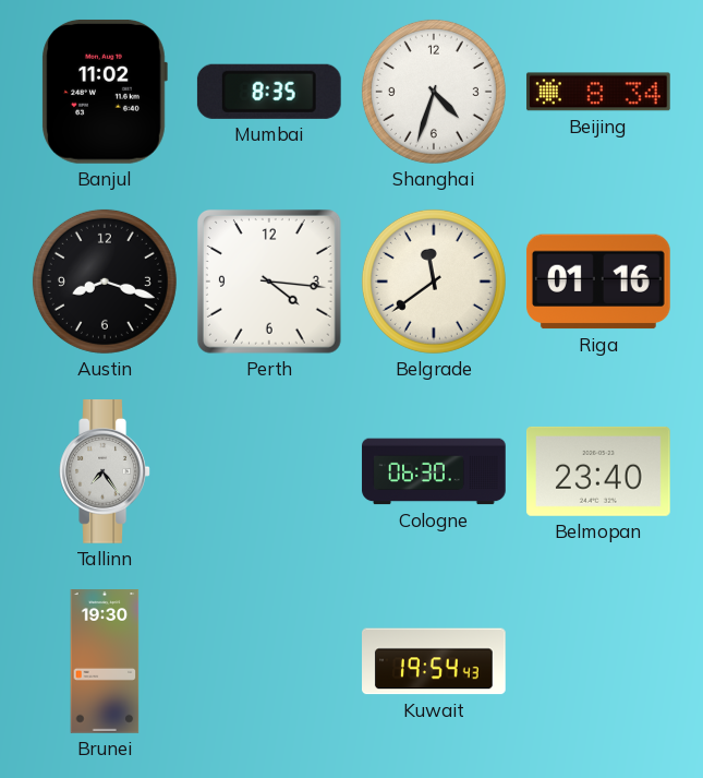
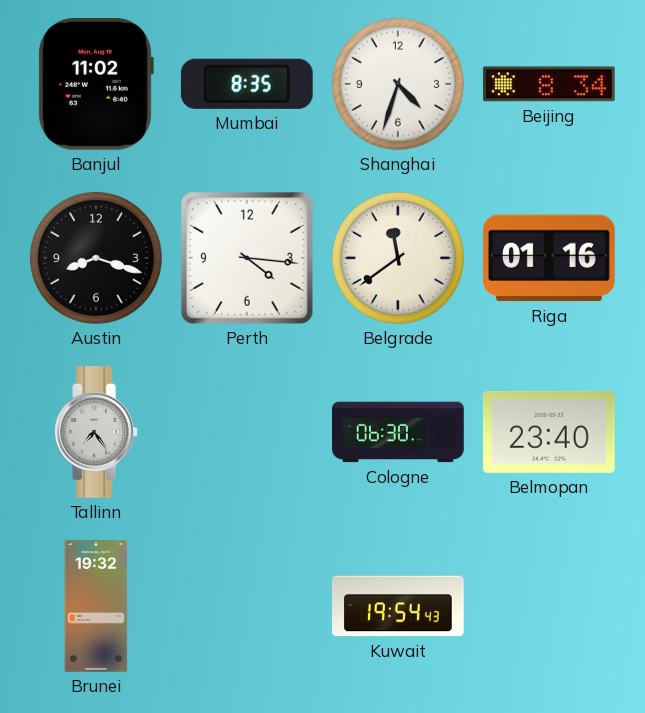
Brunei: 19:30 -> 19:32 (96, 606)
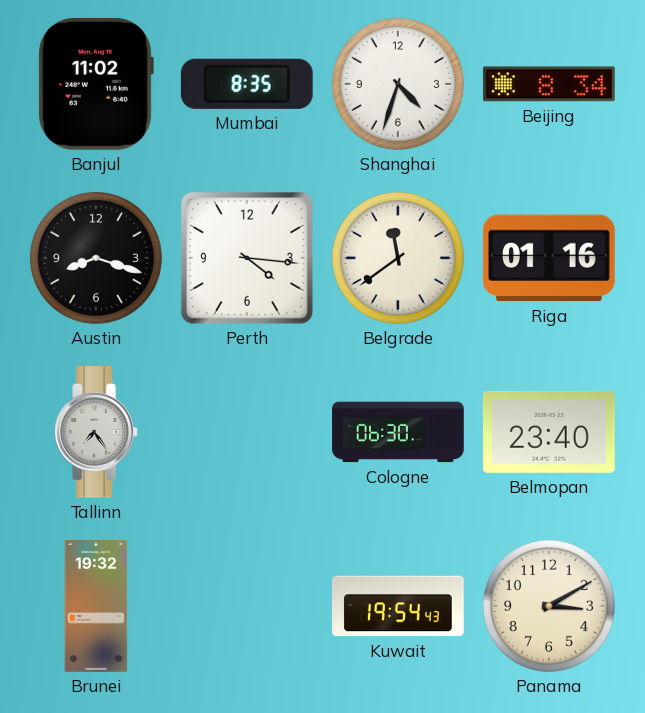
Panama: none -> 3:10 (549, 606)
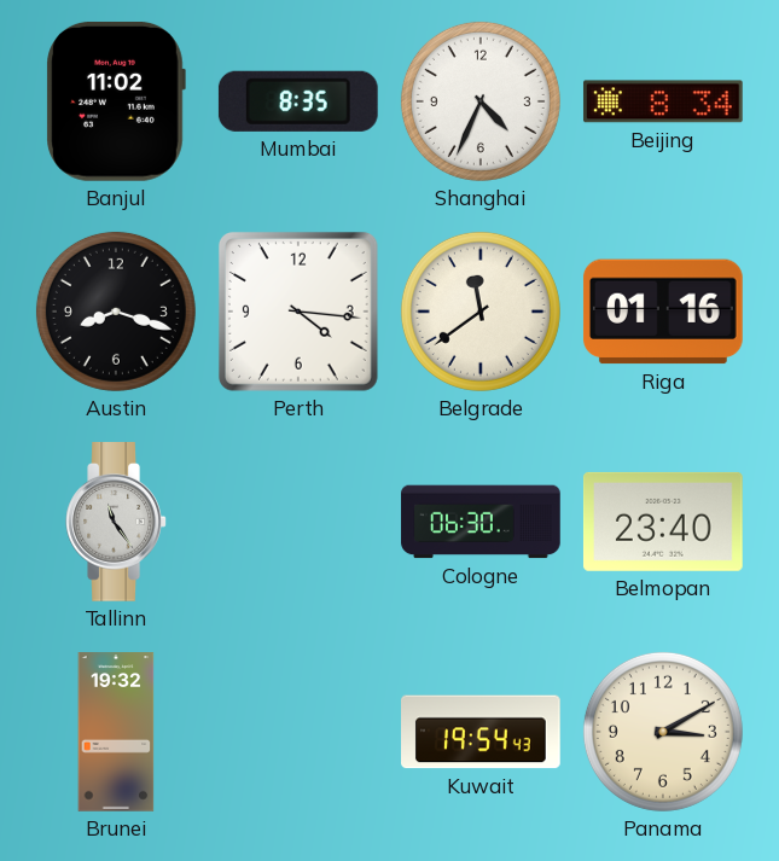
Shanghai: 4:33 -> 4:34 (481, 101)
Tallinn: 7:24 -> 11:24 (116, 523)
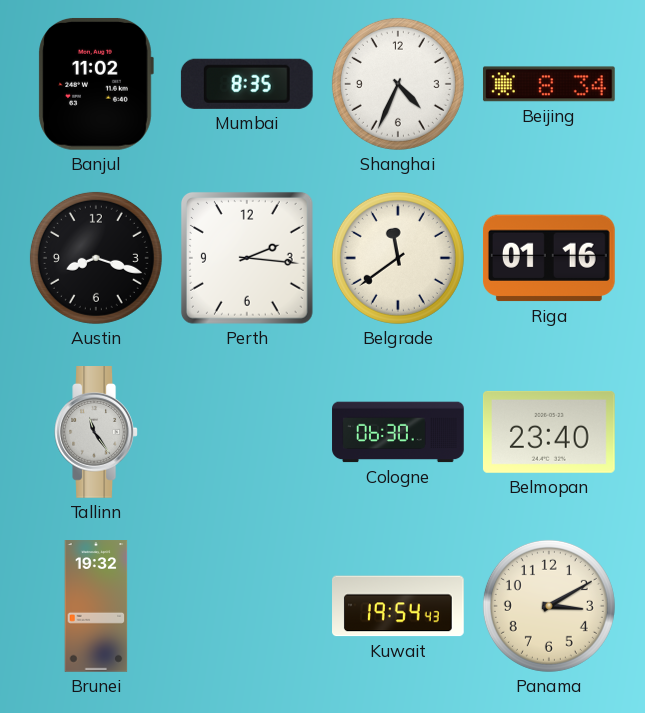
Perth: 4:16 -> 2:16 (247, 258)
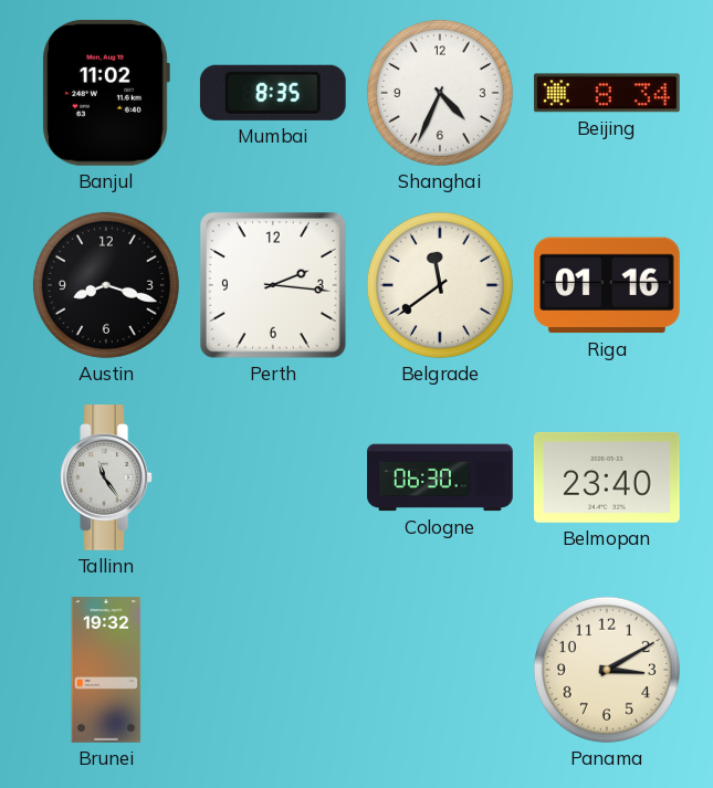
Kuwait: 19:54 -> none (399, 606)
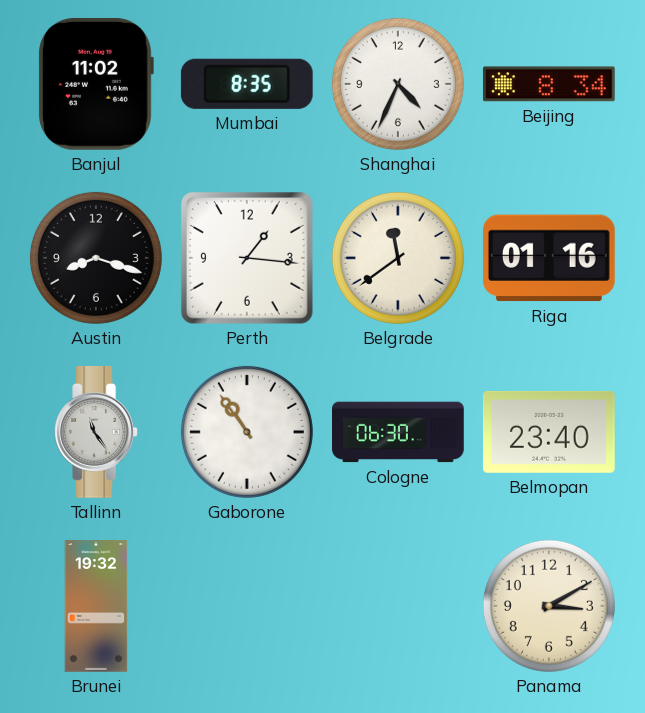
Perth: 2:16 -> 1:16 (247, 258)
Gaborone: none -> 10:54 (247, 432)
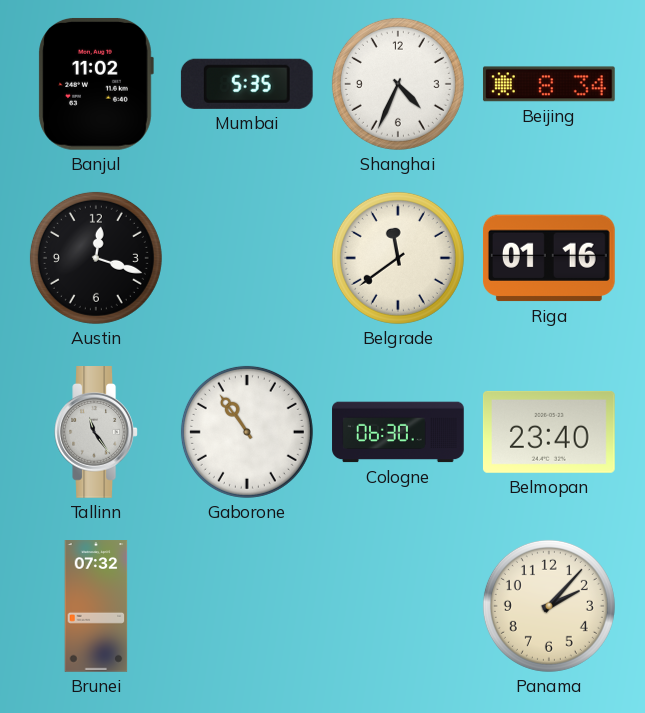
Mumbai: 8:35 -> 5:35 (247, 84)
Austin: 8:18 -> 12:18 (96, 258)
Perth: 1:16 -> none (247, 258)
Brunei: 19:32 -> 07:32 (96, 606)
Panama: 3:10 -> 2:07 (549, 606)
